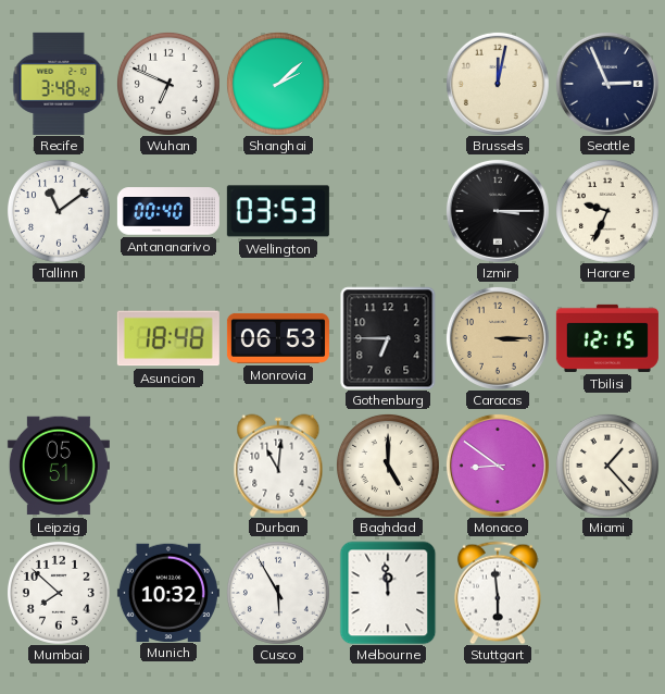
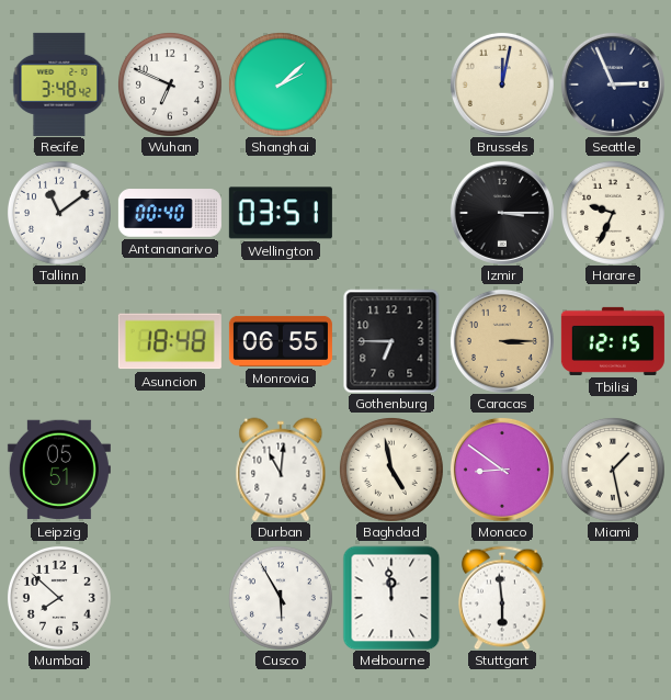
Wellington: 03:53 -> 03:51 (281, 213)
Monrovia: 06:53 -> 06:55 (281, 341)
Baghdad: 5:00 -> 4:58 (391, 470)
Miami: 1:23 -> 1:28 (613, 470)
Munich: 10:32 -> none (168, 592)
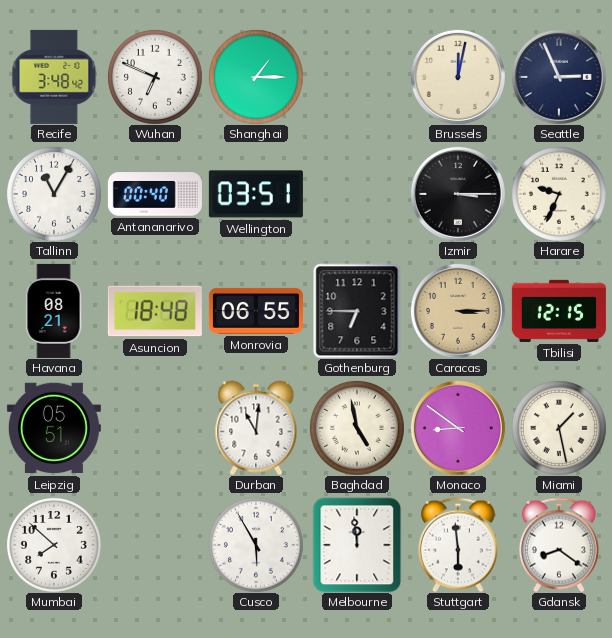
Shanghai: 2:08 -> 1:15 (256, 77)
Tallinn: 11:09 -> 11:05 (54, 194)
Havana: none -> 08:21 (54, 311)
Gdansk: none -> 8:21 (559, 545)
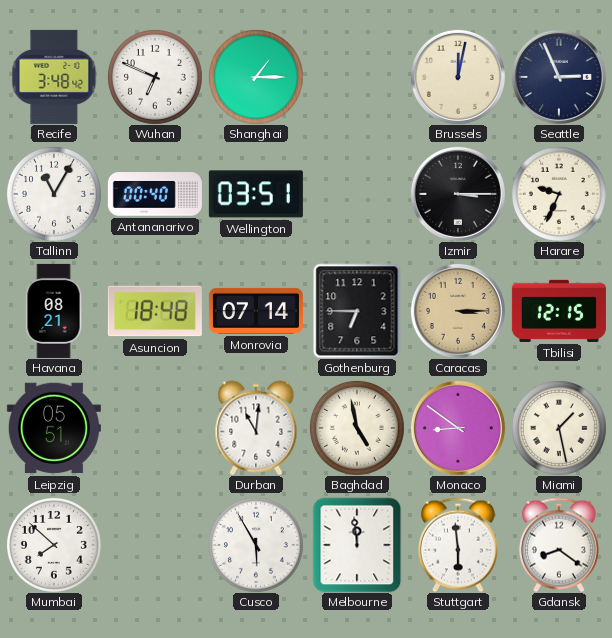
Monrovia: 06:55 -> 07:14 (256, 311)
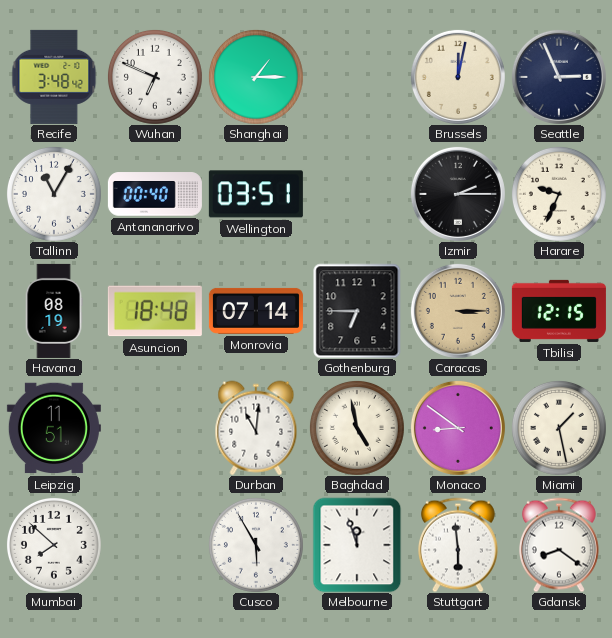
Izmir: 3:15 -> 2:15 (458, 194)
Havana: 08:21 -> 08:19 (54, 311)
Leipzig: 05:51 -> 11:51 (54, 428)
Melbourne: 11:59 -> 11:57 (357, 545)
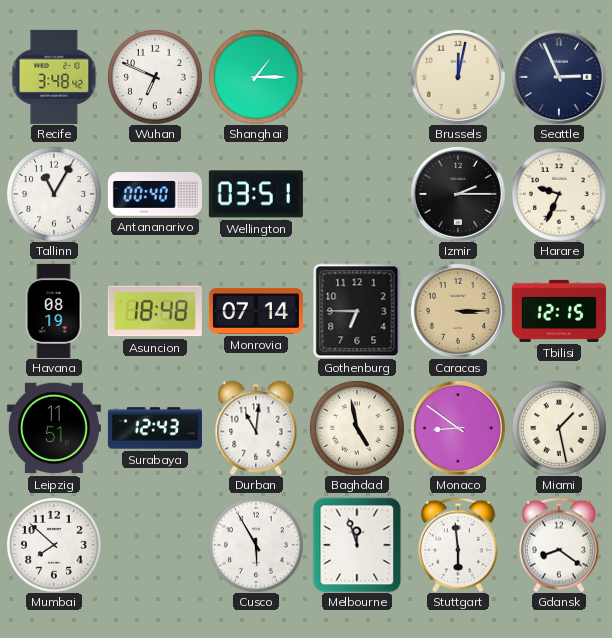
Surabaya: none -> 12:43 (155, 428)
